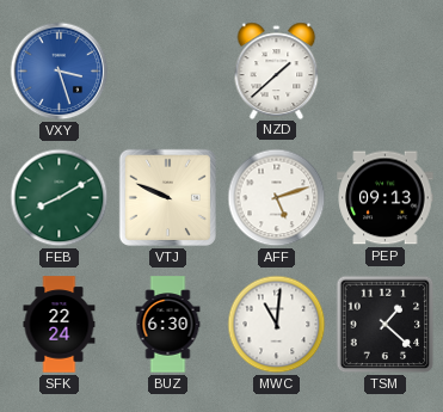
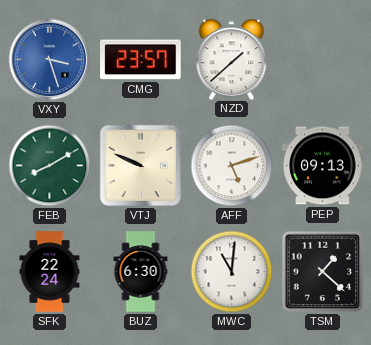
CMG: none -> 23:57 (141, 60)
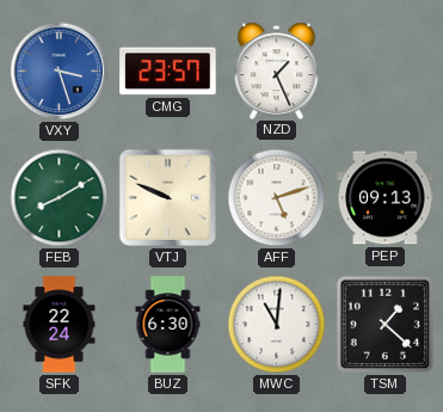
NZD: 1:38 -> 1:26 (277, 70)
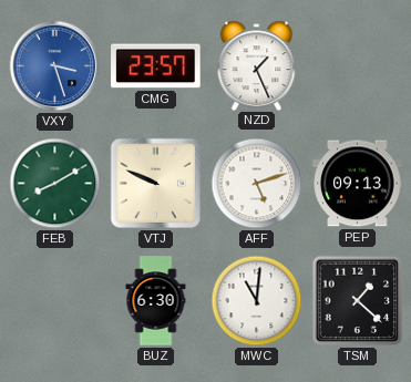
SFK: 22:24 -> none (60, 325)
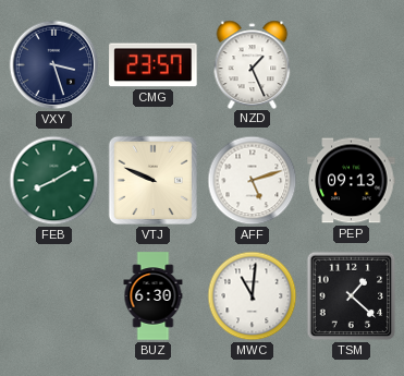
VXY dial: blue -> navy (54, 65)
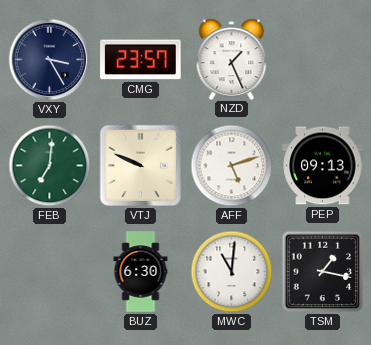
VXY: 3:27 -> 3:25 (50, 60)
FEB: 8:10 -> 7:01 (50, 166)
TSM: 1:22 -> 1:17 (323, 272)
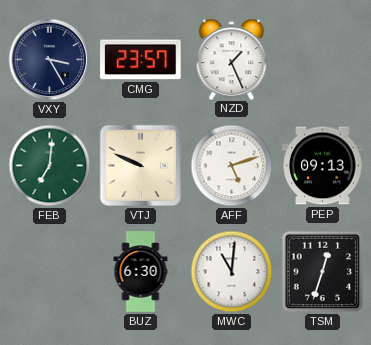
TSM: 1:17 -> 12:33 (323, 272)
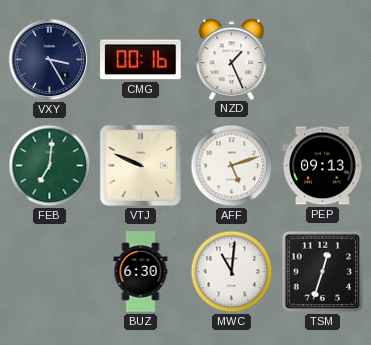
CMG: 23:57 -> 00:16 (141, 60)
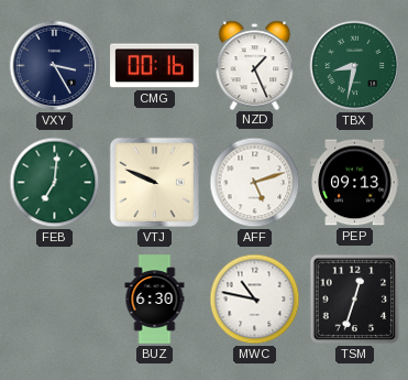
TBX: none -> 8:32 (355, 66)
MWC: 11:01 -> 10:47 (255, 300)
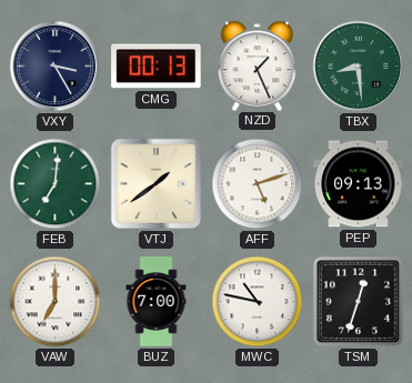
CMG: 00:16 -> 00:13 (157, 67)
TBX: 8:32 -> 8:29 (359, 67)
VTJ: 9:49 -> 1:39 (155, 183)
VAW: none -> 7:00 (56, 302)
BUZ: 6:30 -> 7:00 (157, 302)
